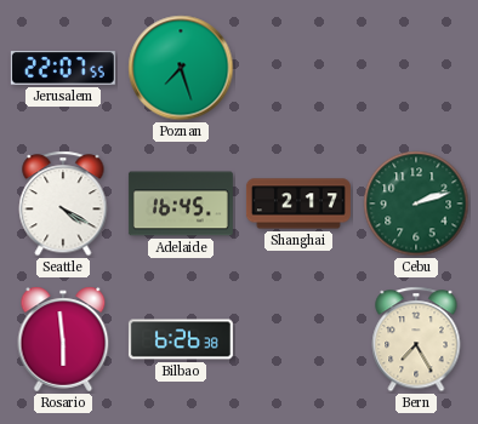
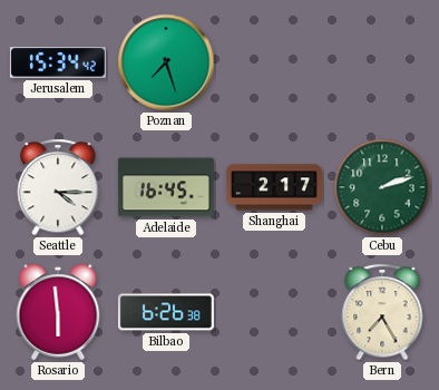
Jerusalem: 22:07 -> 15:34 (58, 62)
Seattle: 4:20 -> 4:15 (58, 187)
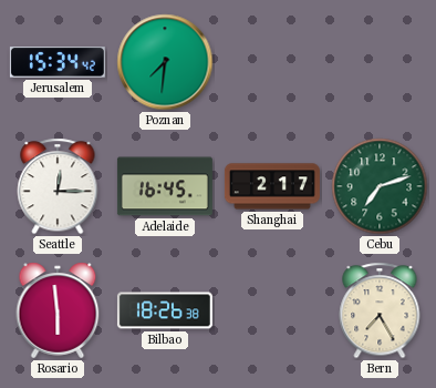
Poznan: 7:27 -> 7:31 (165, 62)
Seattle: 4:15 -> 12:15 (58, 186)
Cebu: 2:12 -> 7:12 (380, 186)
Bilbao: 6:26 -> 18:26 (165, 310)
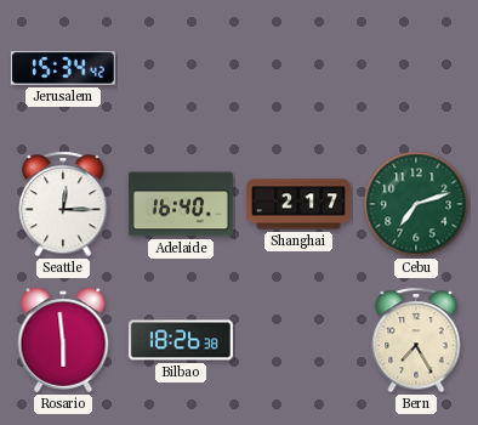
Poznan: 7:31 -> none (165, 62)
Adelaide: 16:45 -> 16:40 (181, 204)
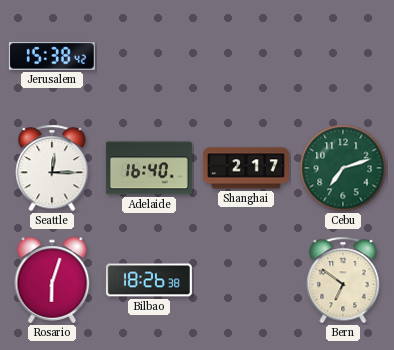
Jerusalem: 15:34 -> 15:38 (52, 56)
Rosario: 5:59 -> 6:03 (52, 280)
Bern: 7:25 -> 6:51 (343, 280)
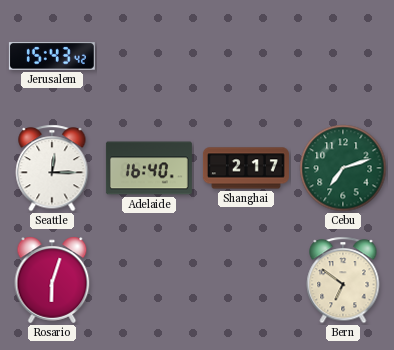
Jerusalem: 15:38 -> 15:43 (52, 56)
Bilbao: 18:26 -> none (149, 280)
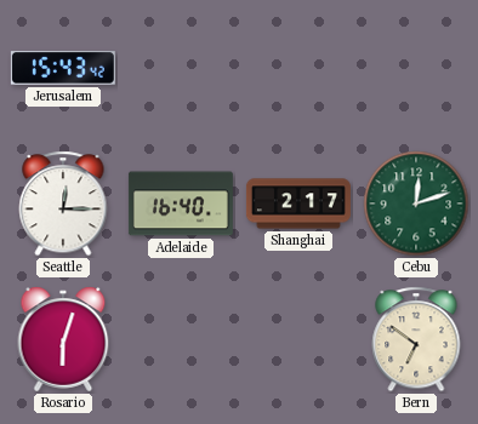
Cebu: 7:12 -> 12:12 (416, 204)
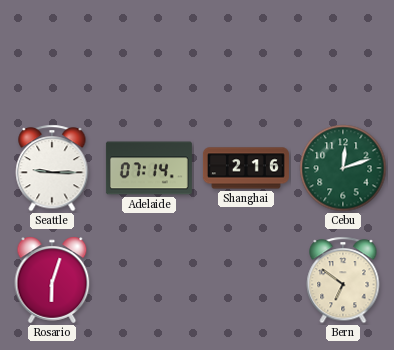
Jerusalem: 15:43 -> none (63, 68)
Seattle: 12:15 -> 9:15 (52, 168)
Adelaide: 16:40 -> 07:14 (149, 168)
Shanghai: 2:17 -> 2:16 (246, 168)
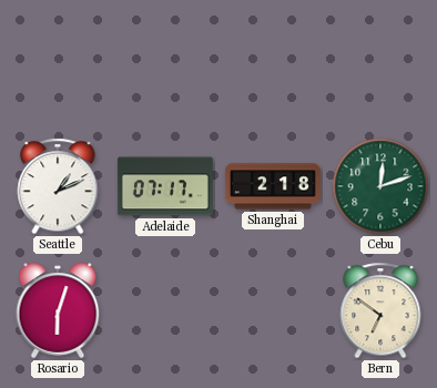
Seattle: 9:15 -> 1:11 (58, 186)
Adelaide: 07:14 -> 07:17 (165, 186)
Shanghai: 2:16 -> 2:18 (273, 186)
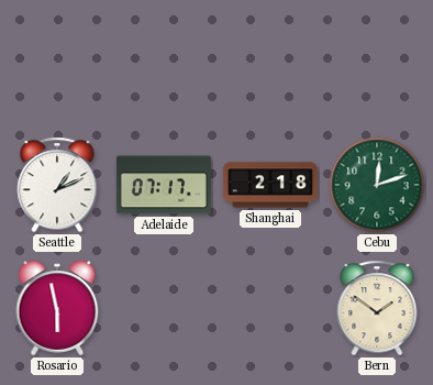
Rosario: 6:03 -> 5:58 (57, 308)
Bern: 6:51 -> 1:51 (377, 308)
